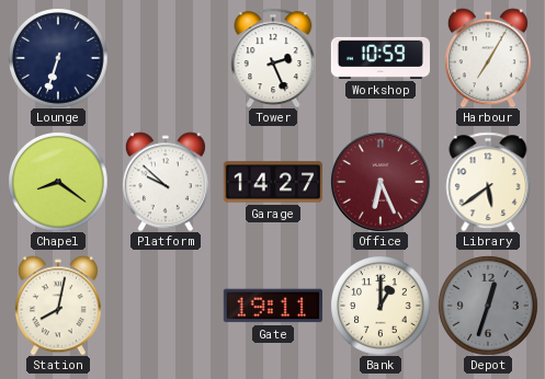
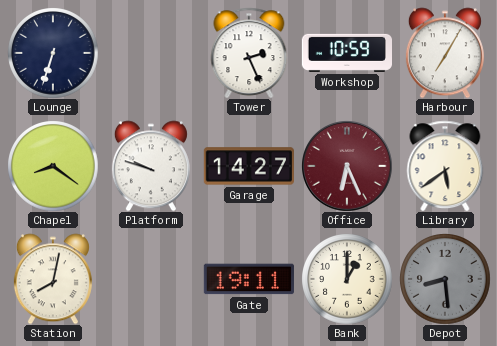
Platform: 9:52 -> 9:48 (151, 166)
Depot: 12:33 -> 8:29 (445, 279)
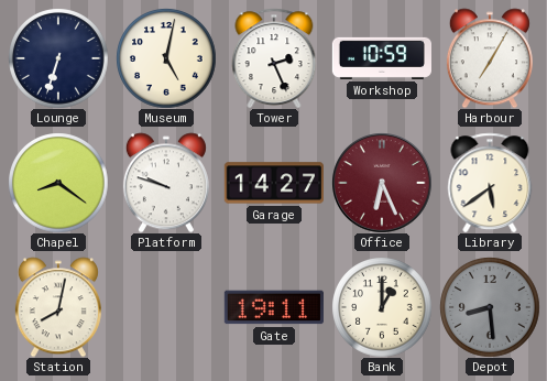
Museum: none -> 5:02 (166, 58)
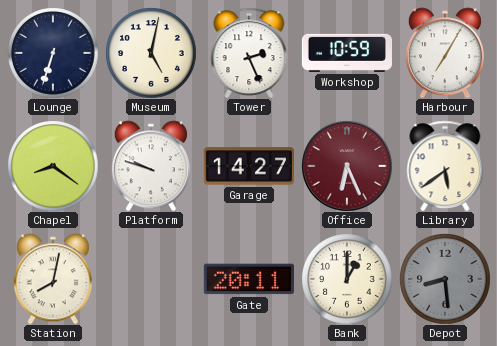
Gate: 19:11 -> 20:11 (249, 279)
